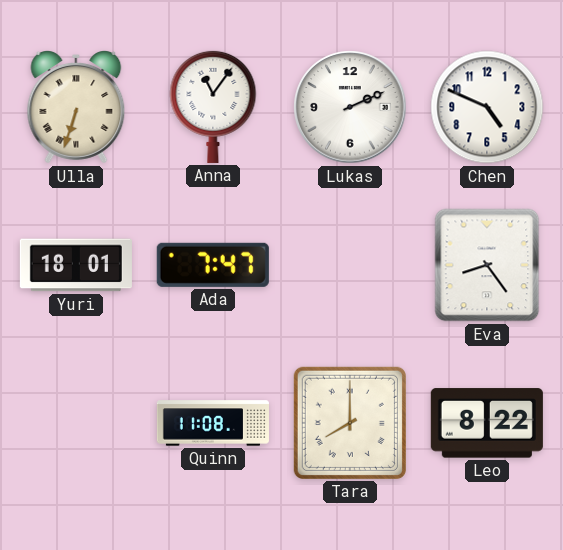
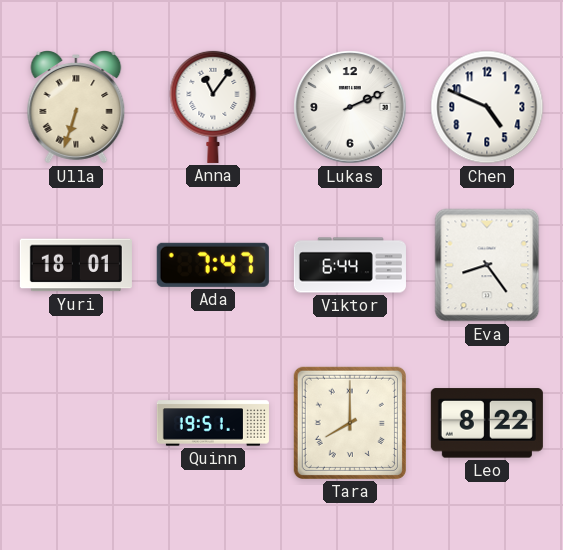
Viktor: none -> 6:44 (350, 265)
Quinn: 11:08 -> 19:51 (213, 423)
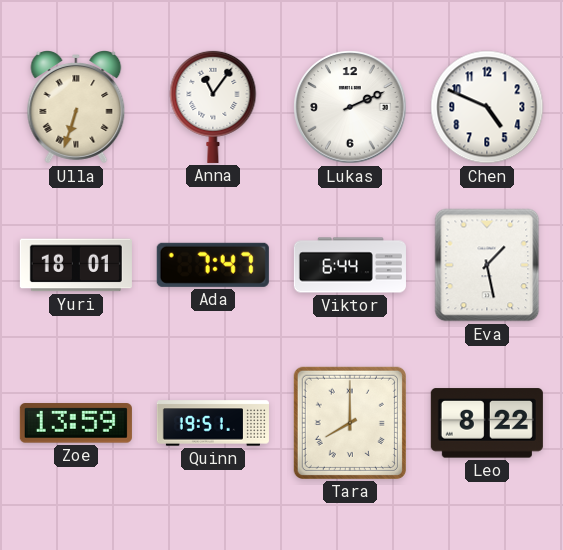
Eva: 8:24 -> 1:28 (487, 265)
Zoe: none -> 13:59 (76, 423)
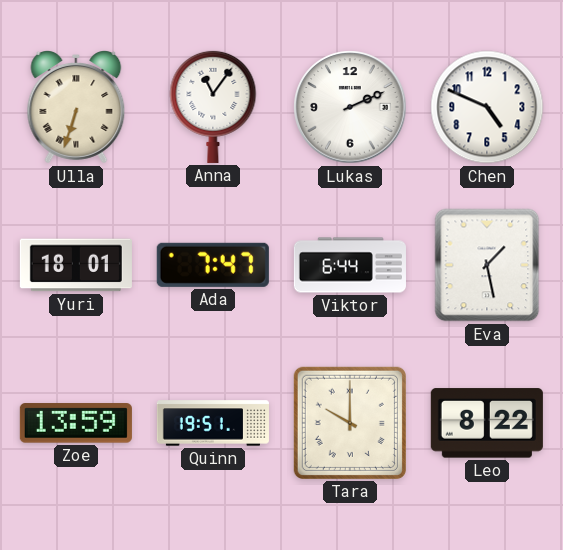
Tara: 8:00 -> 10:00 (350, 423)
